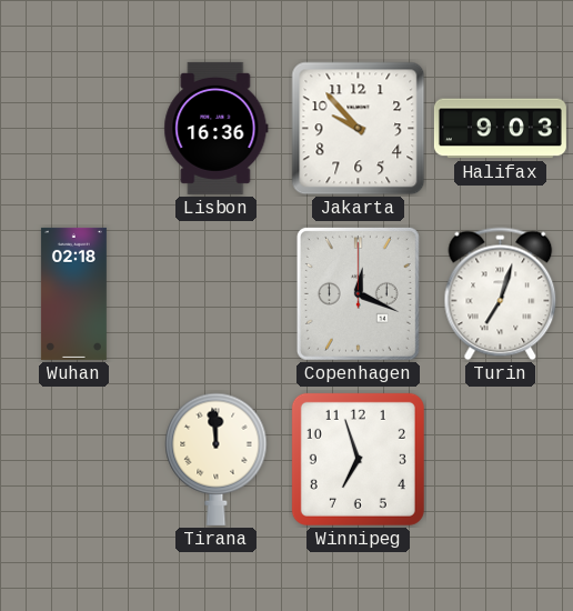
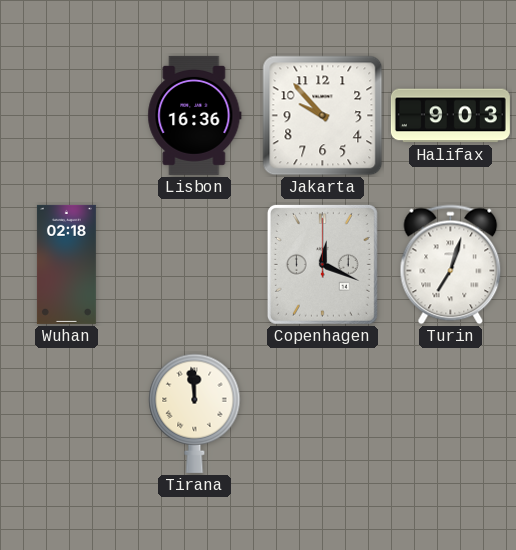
Winnipeg: 6:57 -> none (358, 459)
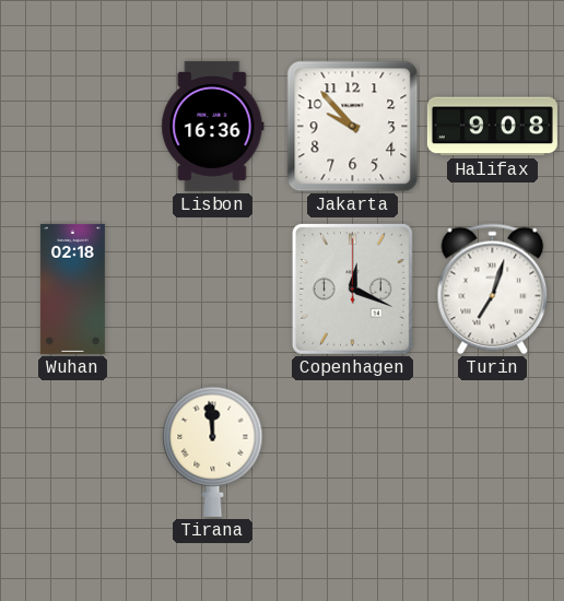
Halifax: 9:03 -> 9:08 (492, 127)
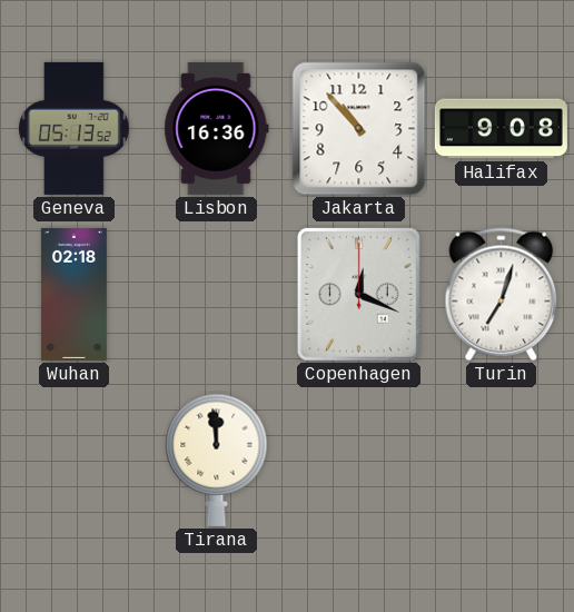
Geneva: none -> 05:13 (75, 128)
Jakarta: 9:53 -> 10:53 (359, 129)
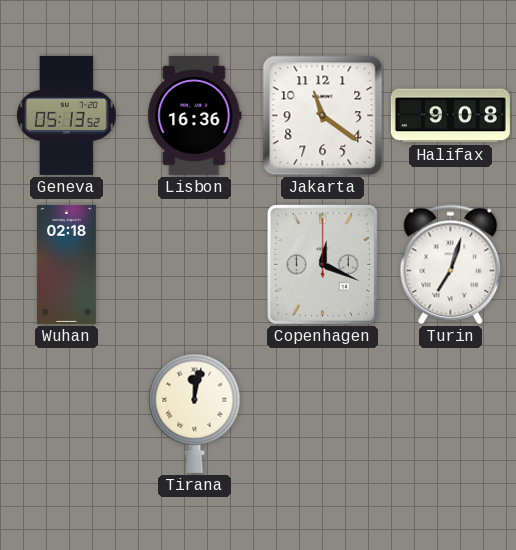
Jakarta: 10:53 -> 11:21 (323, 116)
Tirana: 11:59 -> 12:02 (195, 413)
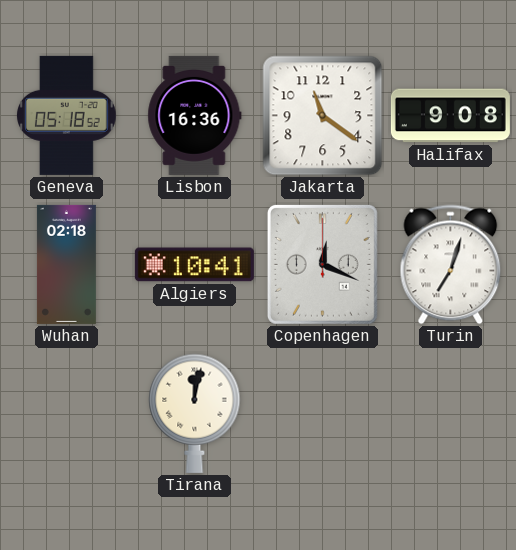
Geneva: 05:13 -> 05:18 (67, 115)
Algiers: none -> 10:41 (194, 265)
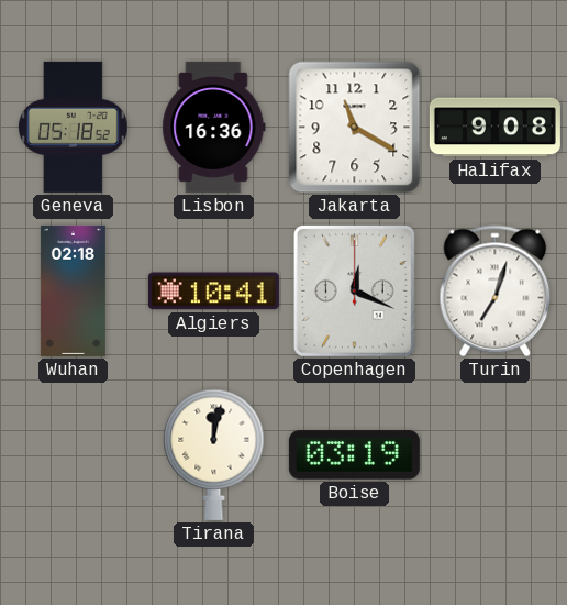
Jakarta: 11:21 -> 11:20 (355, 128)
Boise: none -> 03:19 (354, 455)
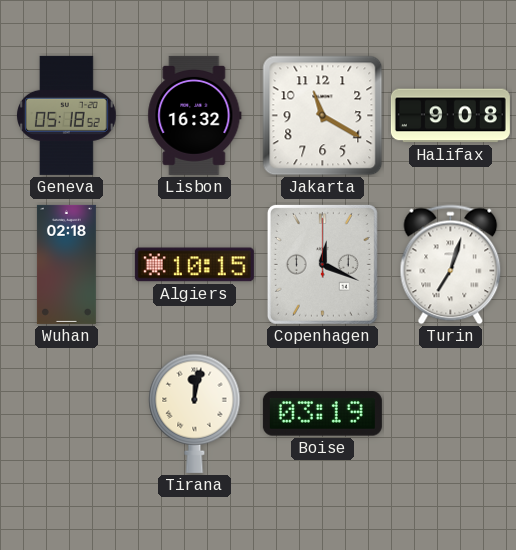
Lisbon: 16:36 -> 16:32 (195, 115)
Algiers: 10:41 -> 10:15 (194, 265)
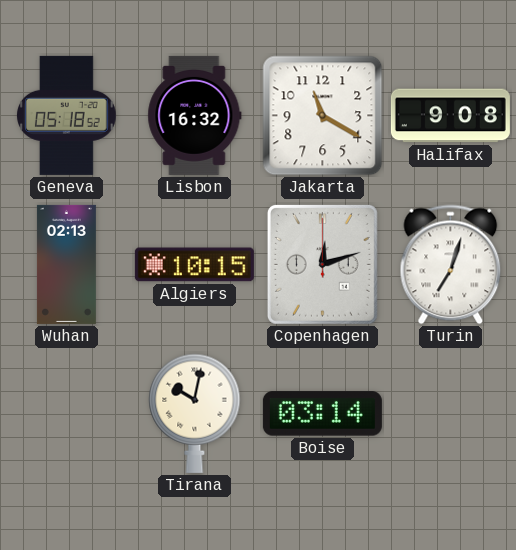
Wuhan: 02:18 -> 02:13 (66, 264)
Copenhagen: 12:19 -> 12:12 (322, 264)
Tirana: 12:02 -> 10:02 (195, 413)
Boise: 03:19 -> 03:14 (322, 414)
